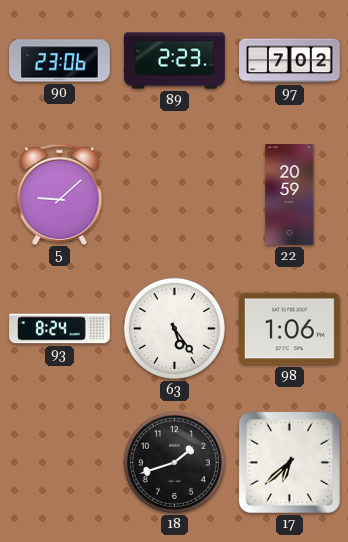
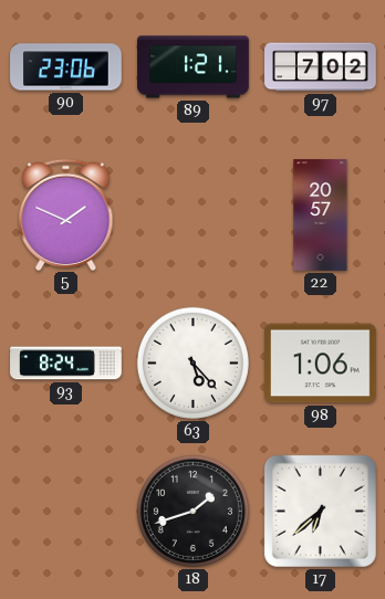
89: 2:23 -> 1:21 (194, 67)
5: 9:08 -> 1:49 (66, 214)
22: 20:59 -> 20:57 (321, 216)
63: 5:24 -> 5:23 (192, 362)
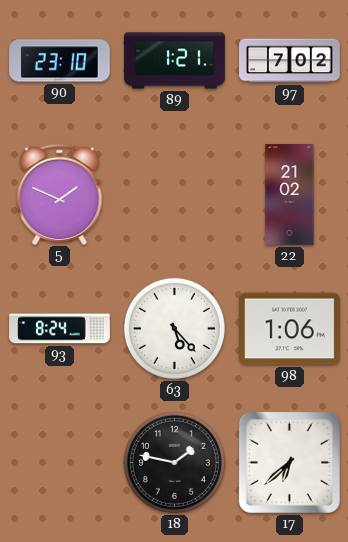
90: 23:06 -> 23:10 (60, 61)
22: 20:57 -> 21:02 (290, 195)
18: 1:42 -> 1:47 (174, 462)
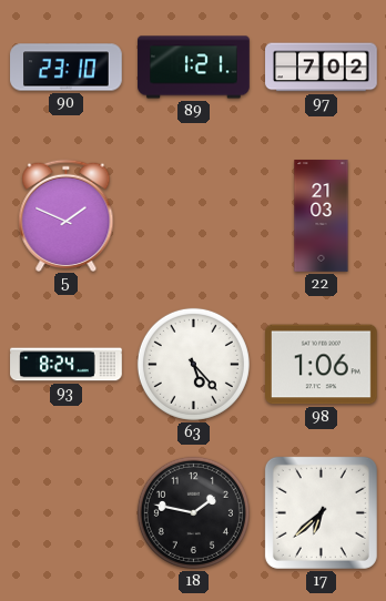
22: 21:02 -> 21:03 (322, 216)
